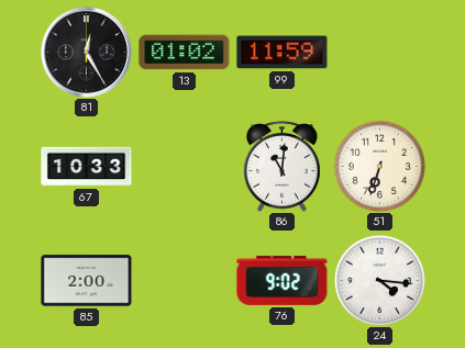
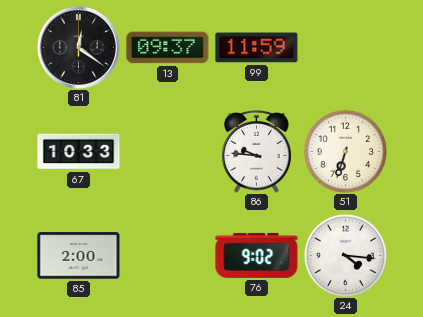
81: 12:25 -> 12:21 (78, 47)
13: 01:02 -> 09:37 (168, 48)
86: 11:01 -> 9:46 (257, 152)
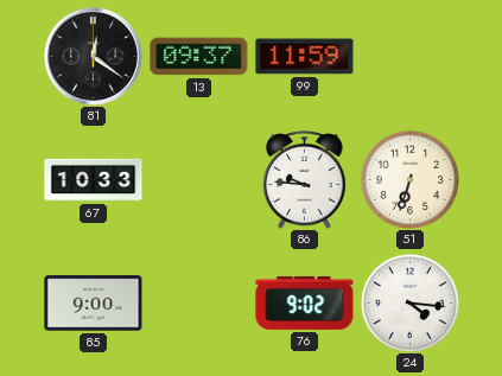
85: 2:00 -> 9:00 (94, 304)
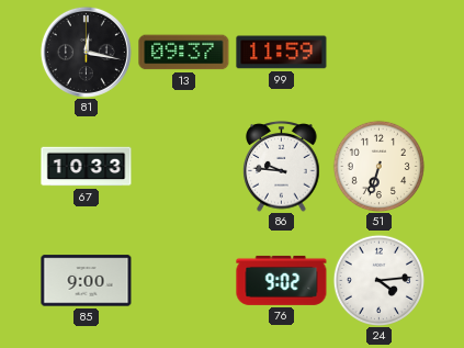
81: 12:21 -> 12:17 (86, 52)
24: 4:16 -> 4:14 (378, 280)
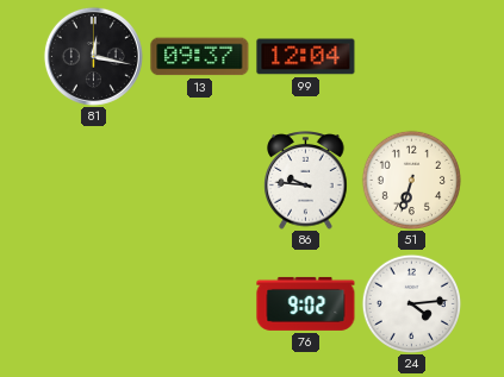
99: 11:59 -> 12:04 (306, 57)
67: 10:33 -> none (87, 167)
85: 9:00 -> none (87, 281)
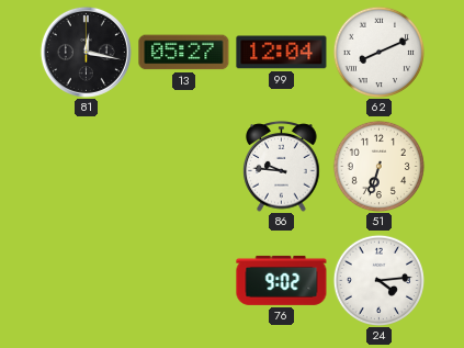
13: 09:37 -> 05:27 (184, 53)
62: none -> 8:11 (378, 52)
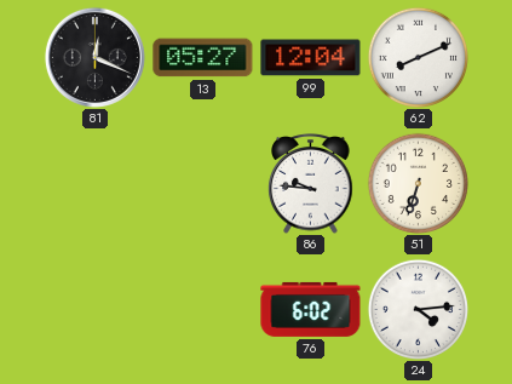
81: 12:17 -> 12:19 (94, 57)
76: 9:02 -> 6:02 (311, 309)
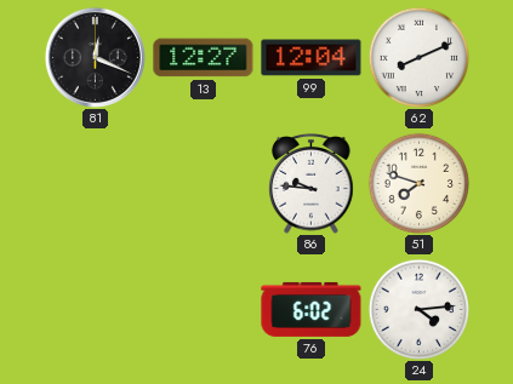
13: 05:27 -> 12:27 (204, 58)
51: 6:33 -> 7:48 (418, 183)
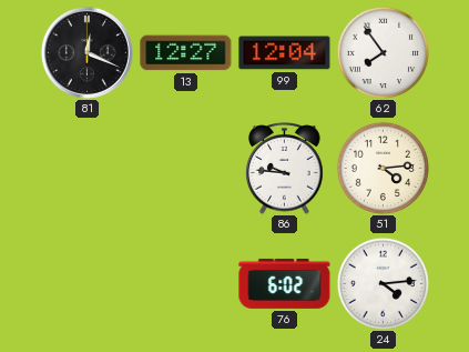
62: 8:11 -> 7:54 (383, 52)
51: 7:48 -> 4:14 (383, 168)
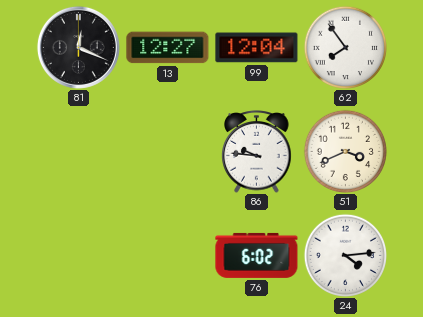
51: 4:14 -> 3:41 (345, 151)
